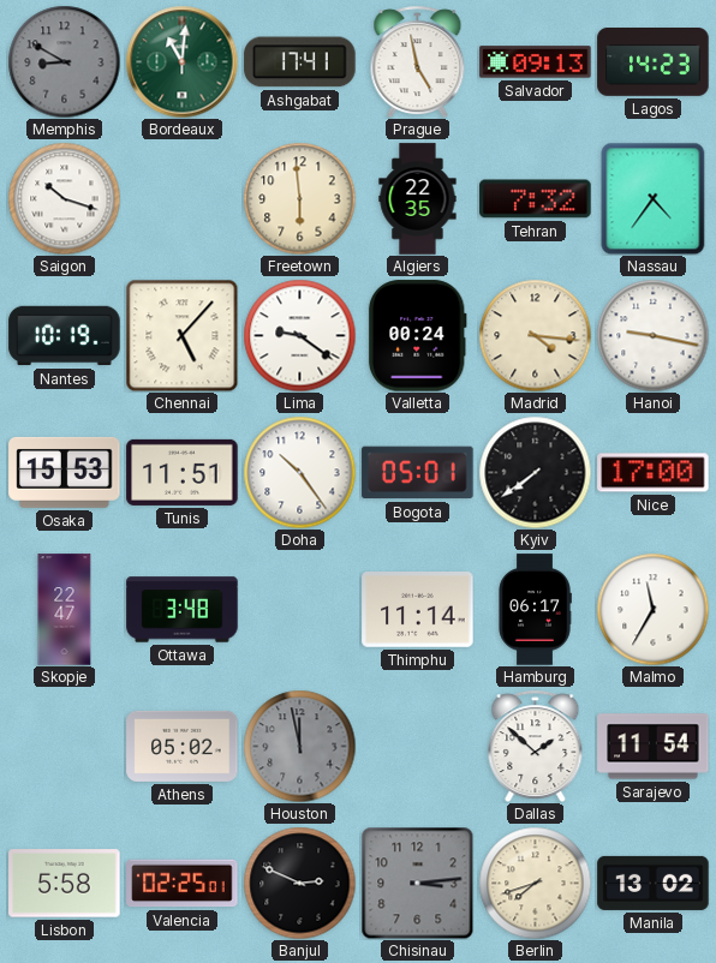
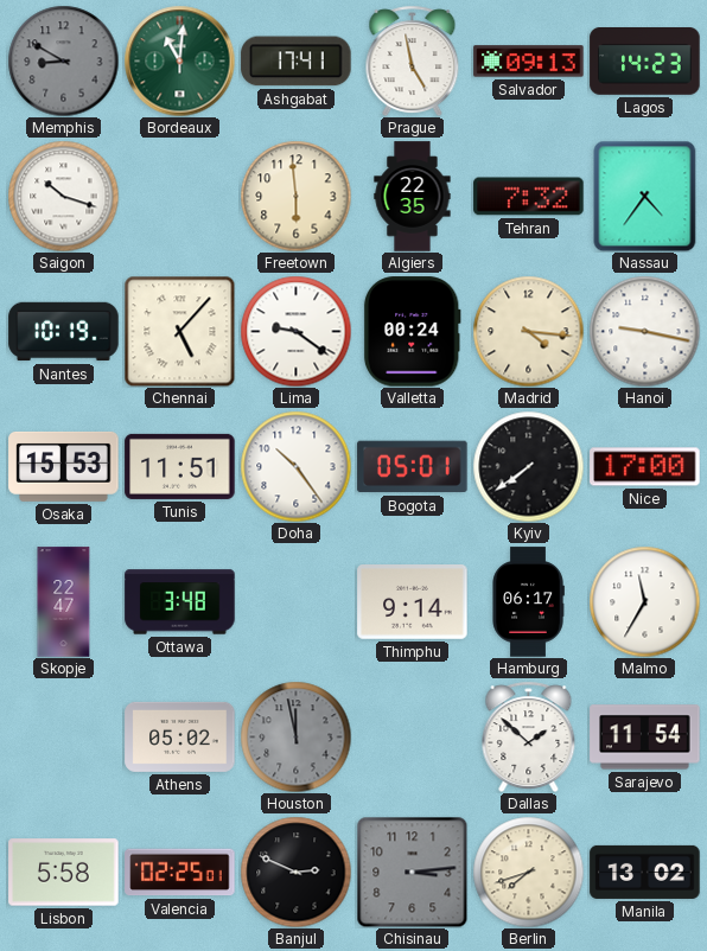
Thimphu: 11:14 -> 9:14 (413, 602)
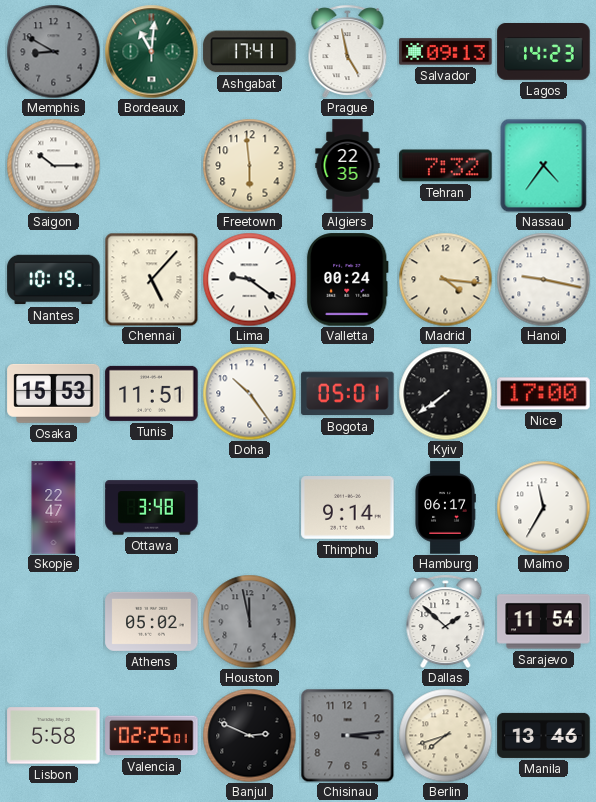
Saigon: 10:18 -> 10:15 (53, 165)
Manila: 13:02 -> 13:46 (544, 735)
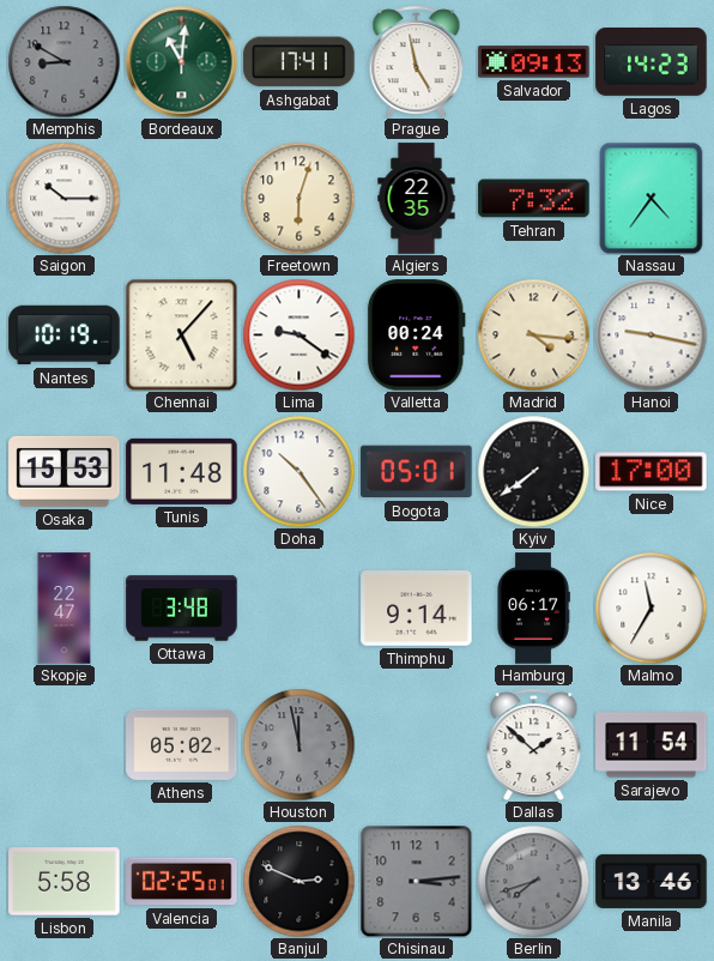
Freetown: 5:59 -> 6:03 (298, 198)
Tunis: 11:51 -> 11:48 (182, 471)
Berlin dial: cream -> grey (533, 881)
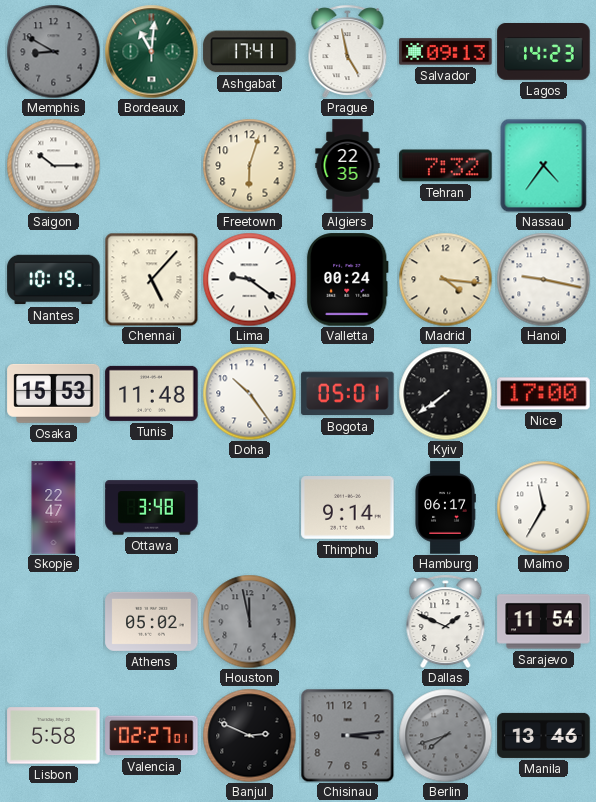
Dallas: 1:52 -> 1:49 (446, 621)
Valencia: 02:25 -> 02:27 (152, 736)
